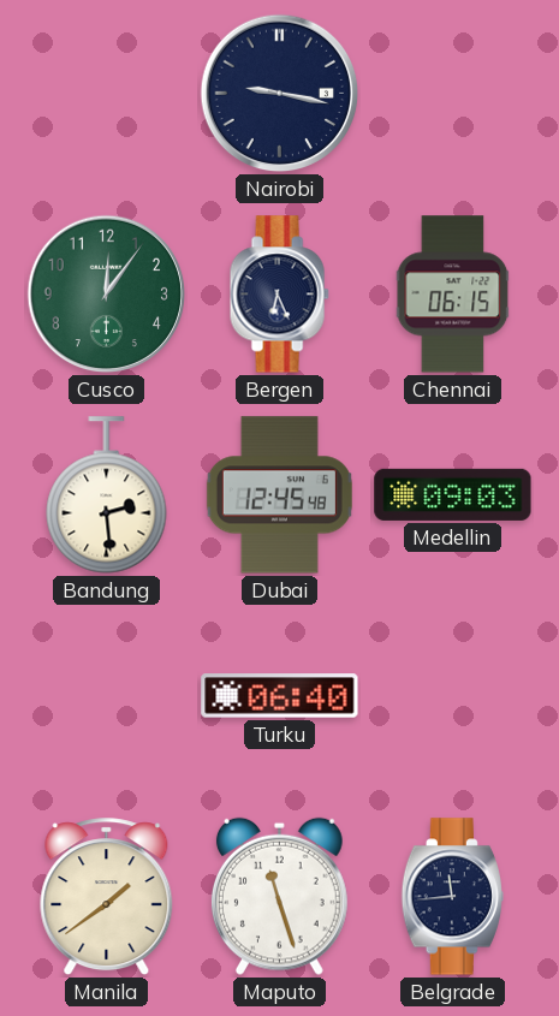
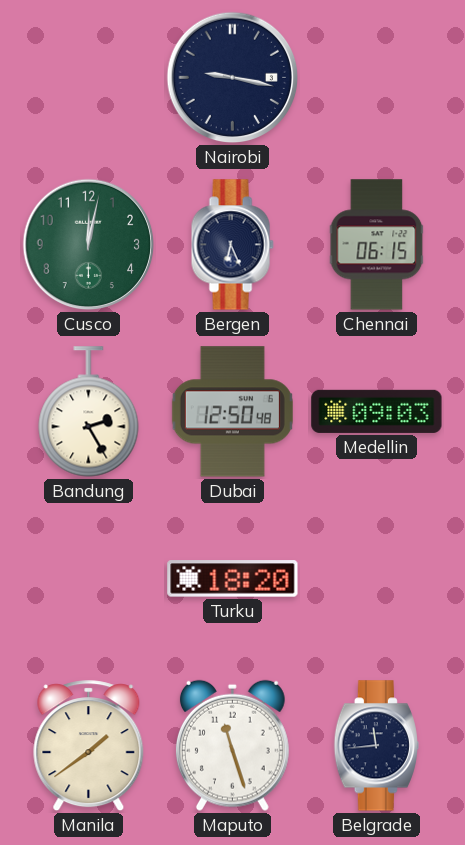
Cusco: 12:06 -> 12:02 (89, 245)
Bandung: 2:29 -> 2:25 (89, 412)
Dubai: 12:45 -> 12:50 (232, 412)
Turku: 06:40 -> 18:20 (233, 579)
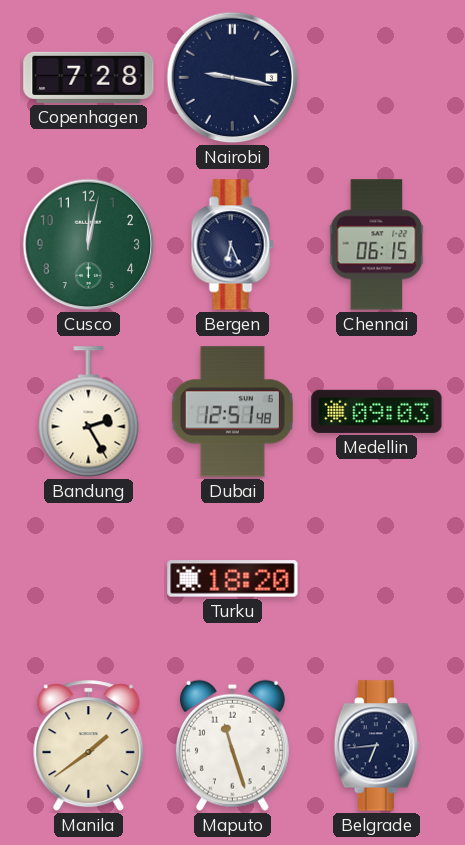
Copenhagen: none -> 7:28 (89, 77)
Dubai: 12:50 -> 12:51 (232, 412)
Belgrade: 11:44 -> 6:44 (376, 746)
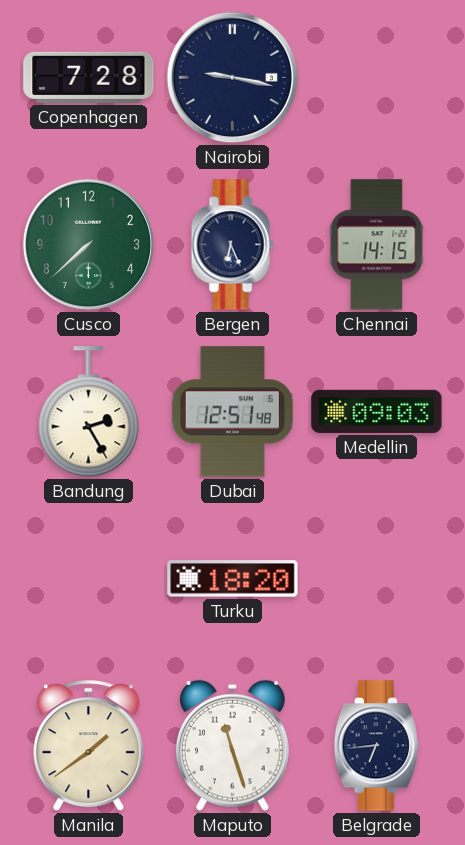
Cusco: 12:02 -> 7:38 (89, 245)
Chennai: 06:15 -> 14:15 (377, 245)
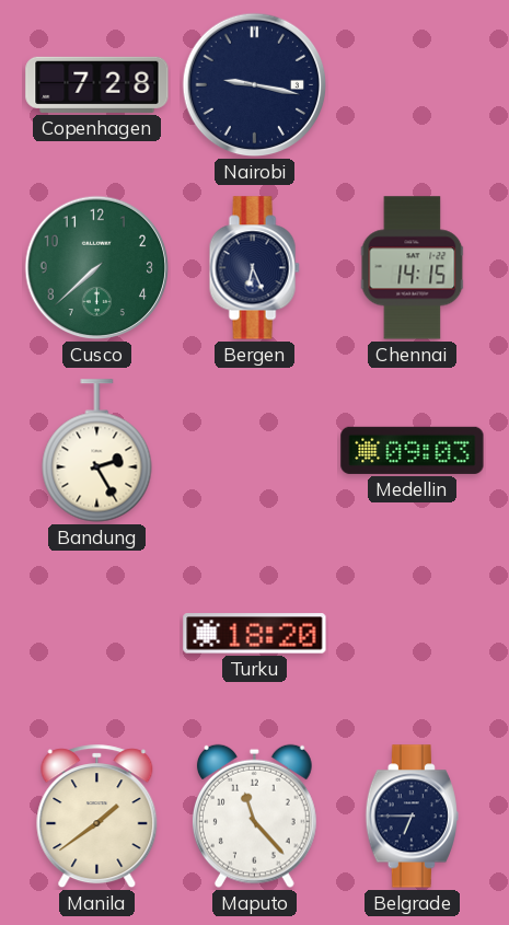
Dubai: 12:51 -> none (232, 412)
Maputo: 11:27 -> 11:23 (254, 816)
Belgrade: 6:44 -> 6:45 (412, 817)
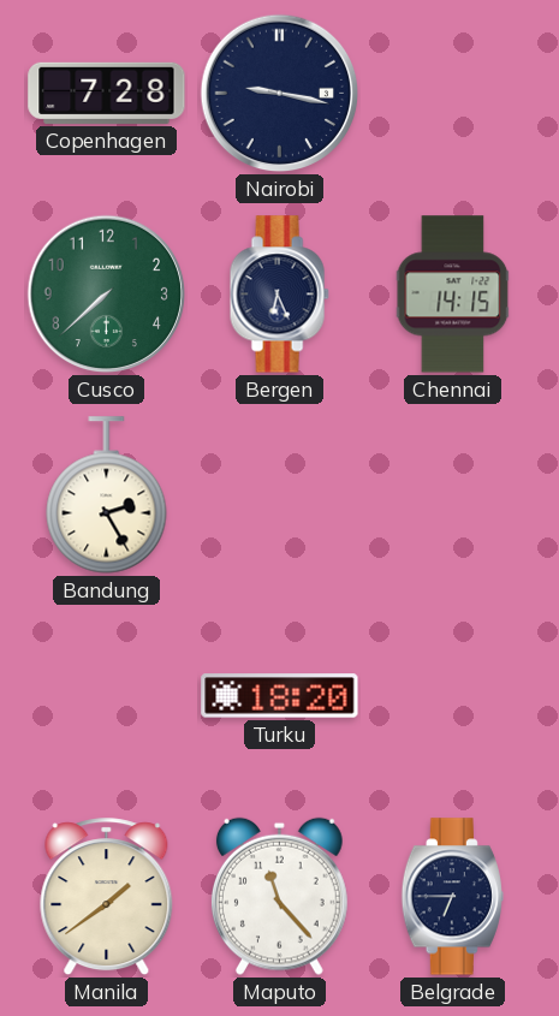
Medellin: 09:03 -> none (413, 450)
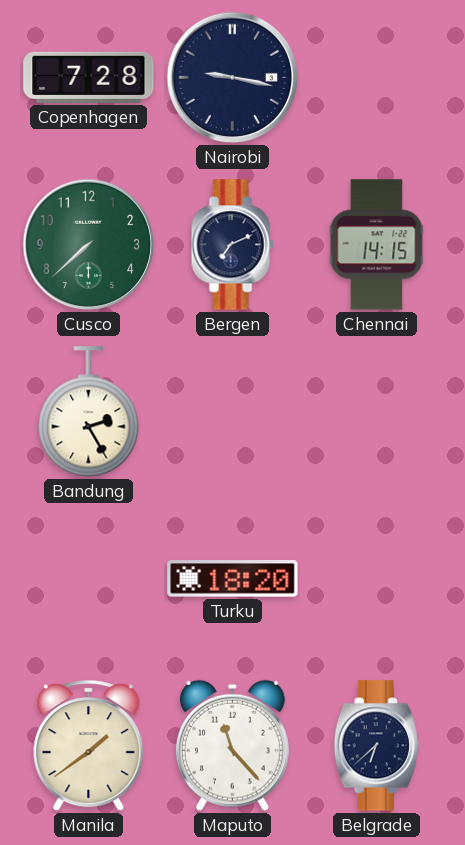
Bergen: 6:26 -> 7:11 (232, 245)
Belgrade: 6:45 -> 6:38 (376, 746)
